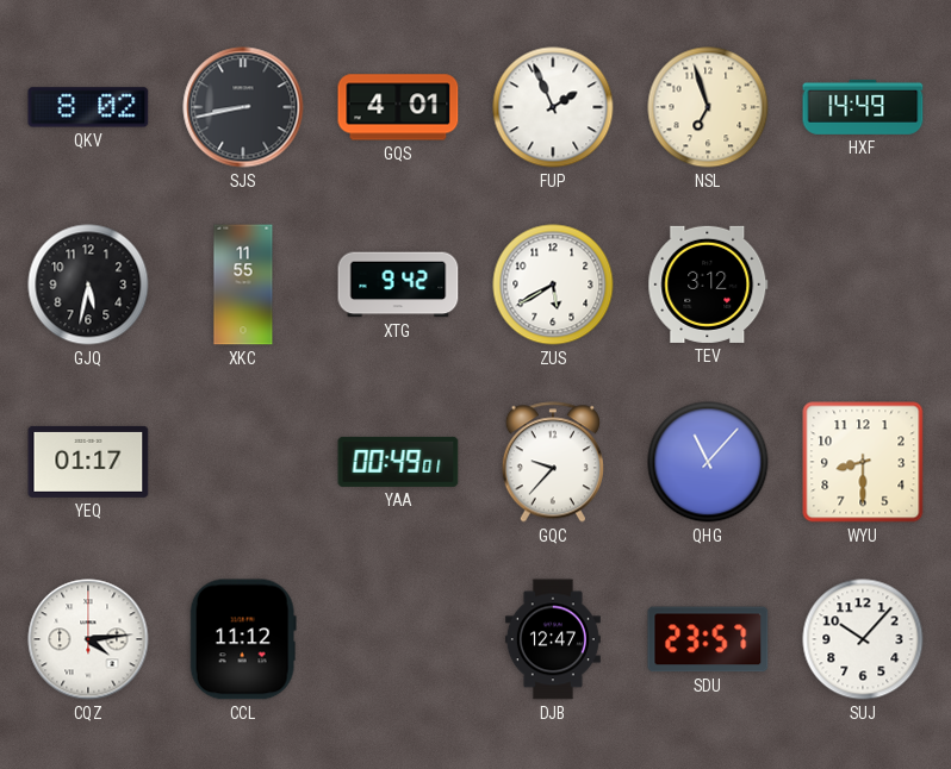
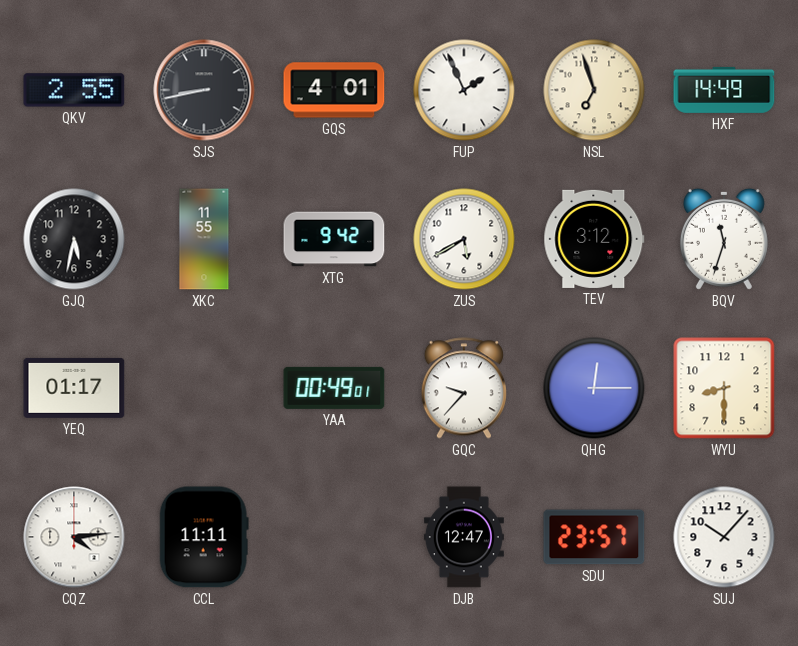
QKV: 8:02 -> 2:55 (74, 90)
BQV: none -> 11:33 (724, 239)
QHG: 11:07 -> 12:15 (594, 388)
CCL: 11:12 -> 11:11 (204, 537)
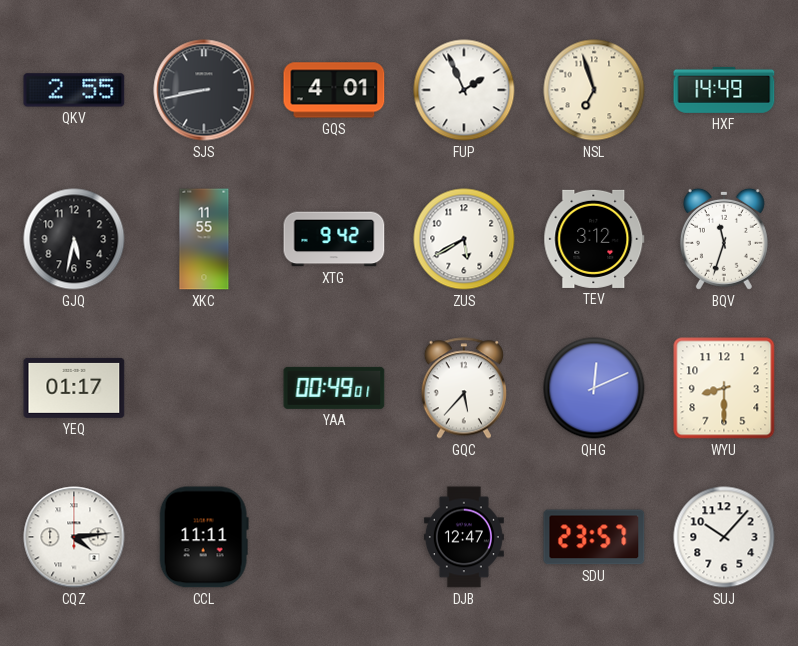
GQC: 9:37 -> 5:37 (464, 388)
QHG: 12:15 -> 12:11 (594, 388)
